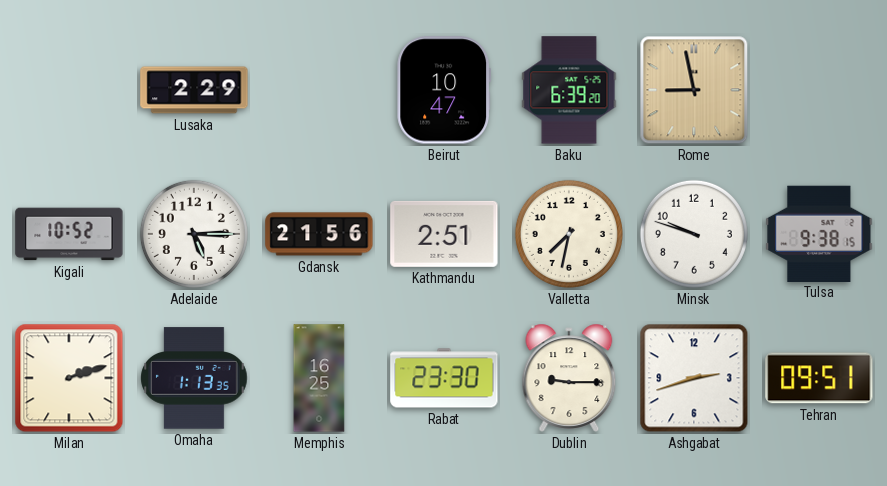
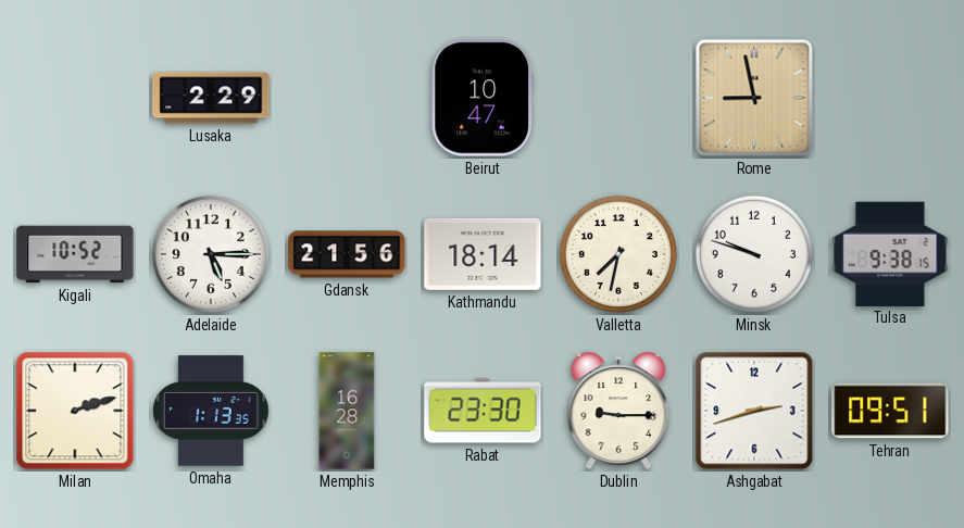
Baku: 6:39 -> none (569, 90)
Kathmandu: 2:51 -> 18:14 (483, 254)
Memphis: 16:25 -> 16:28 (347, 411)
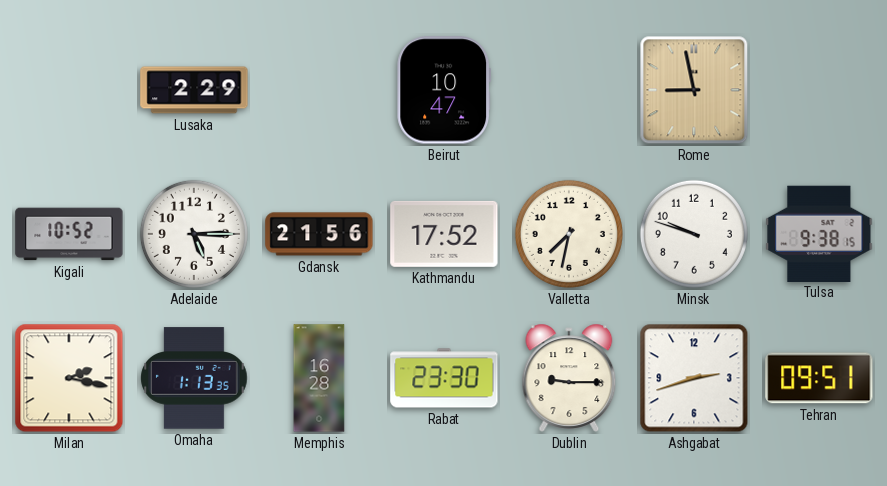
Kathmandu: 18:14 -> 17:52 (444, 234)
Milan: 2:12 -> 2:17 (69, 378)
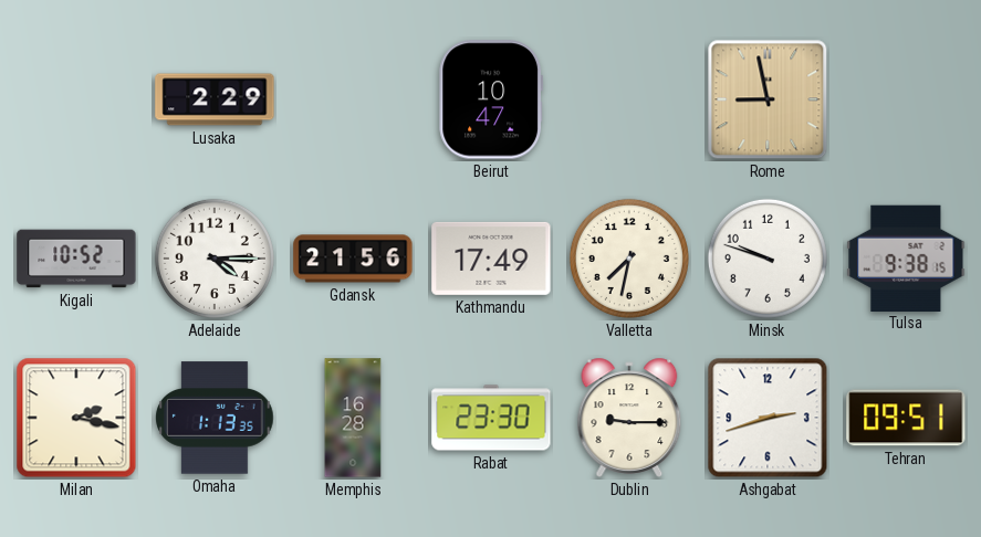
Adelaide: 5:15 -> 4:15 (215, 259)
Kathmandu: 17:52 -> 17:49 (491, 259)
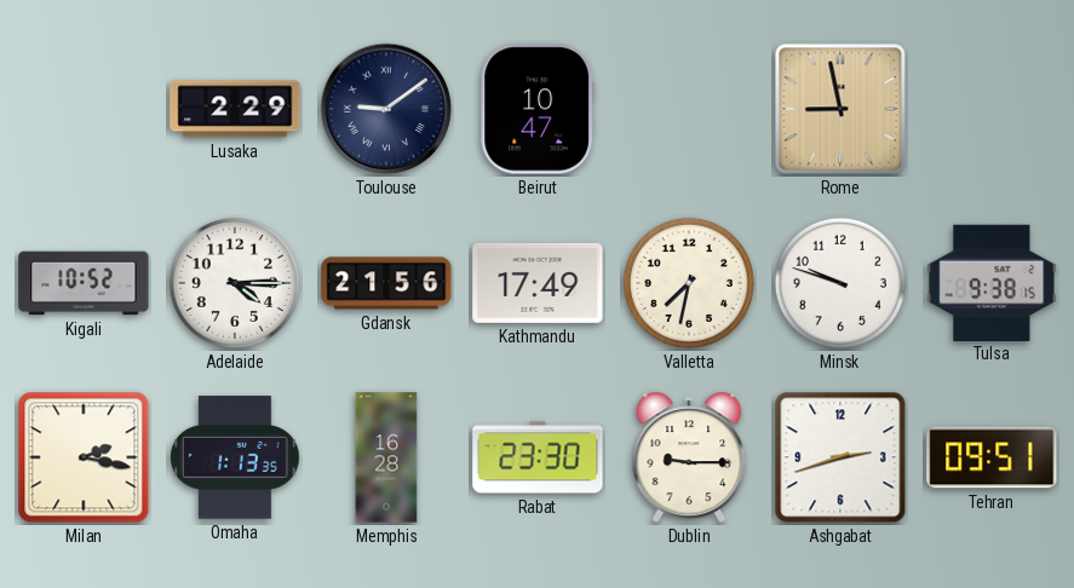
Toulouse: none -> 9:09 (386, 109)
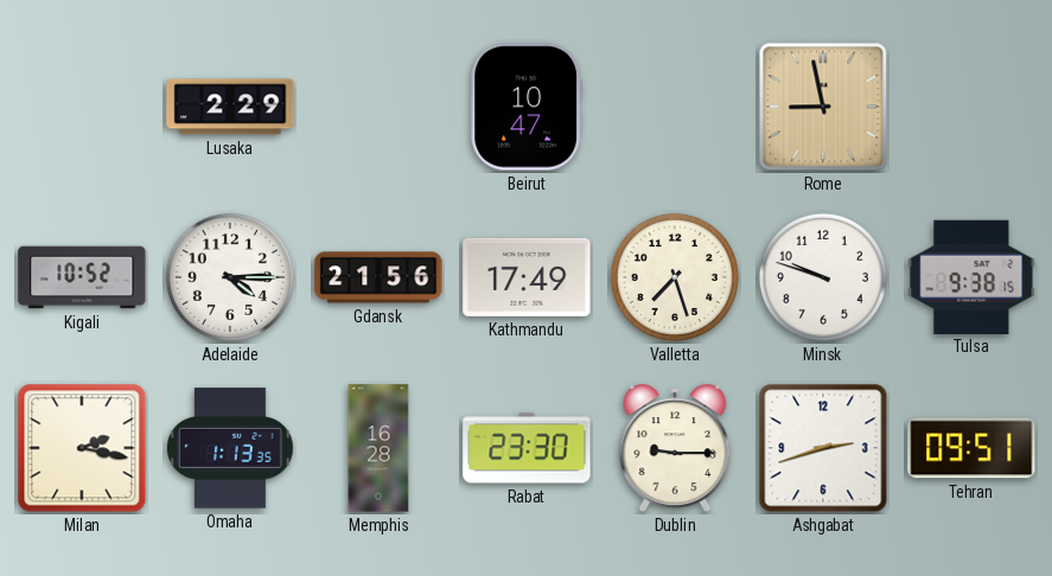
Toulouse: 9:09 -> none (386, 109)
Valletta: 7:32 -> 7:27 (675, 277)
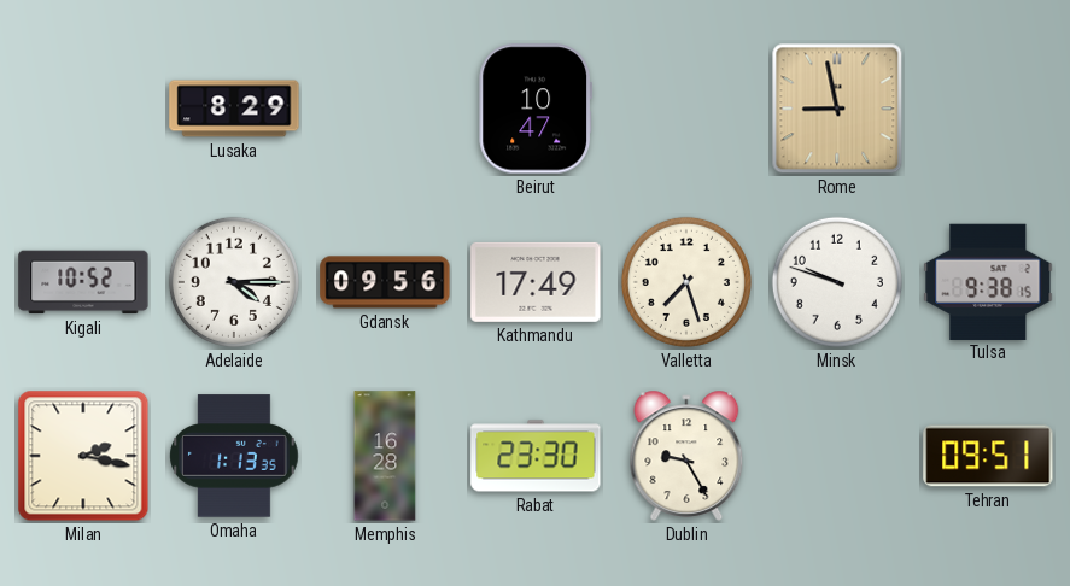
Lusaka: 2:29 -> 8:29 (234, 109)
Gdansk: 21:56 -> 09:56 (385, 282)
Dublin: 9:15 -> 9:25 (686, 456)
Ashgabat: 2:42 -> none (823, 448)
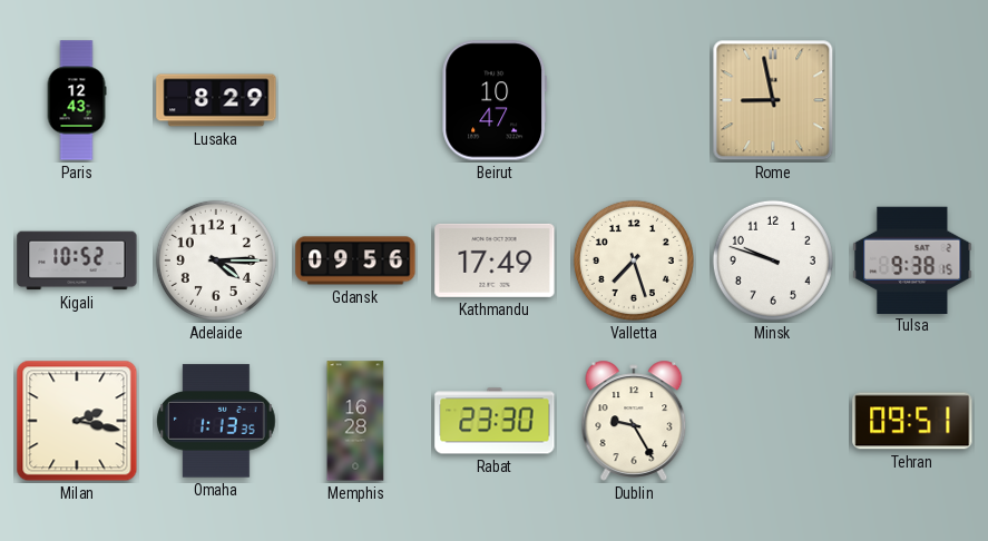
Paris: none -> 12:43 (77, 100)
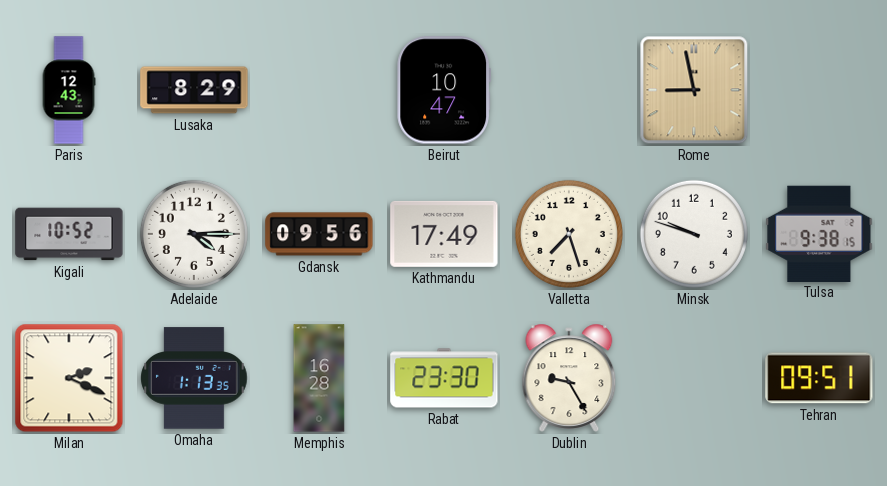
Milan: 2:17 -> 2:19 (69, 378)
